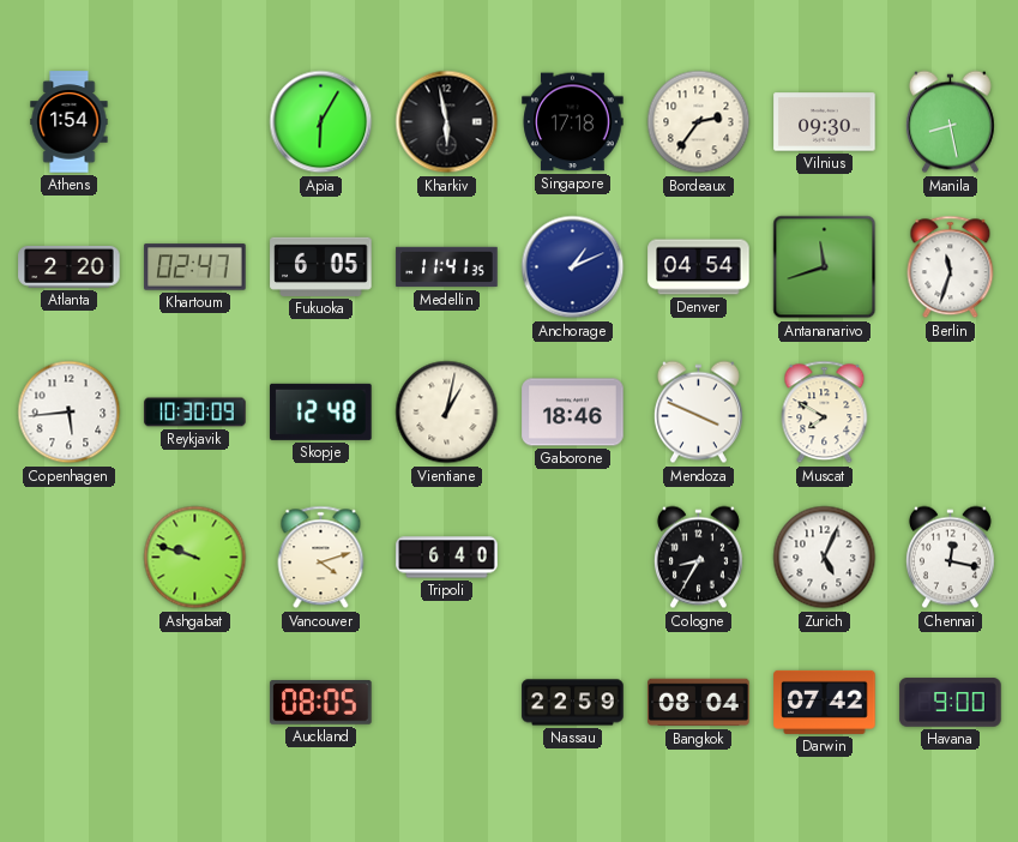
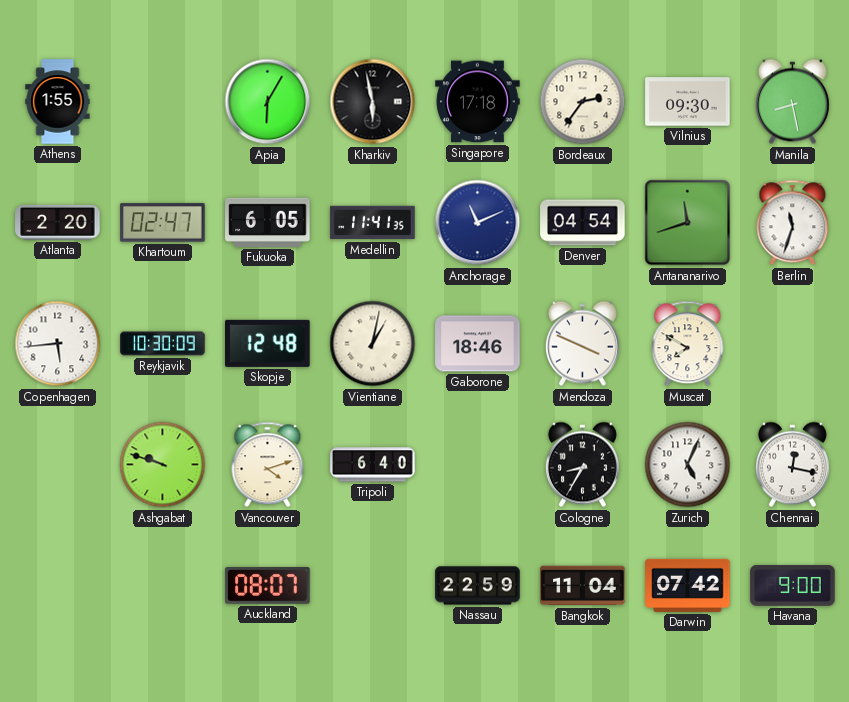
Athens: 1:54 -> 1:55 (58, 102)
Anchorage: 1:11 -> 11:11 (478, 223)
Auckland: 08:05 -> 08:07 (268, 586)
Bangkok: 08:04 -> 11:04 (583, 586)
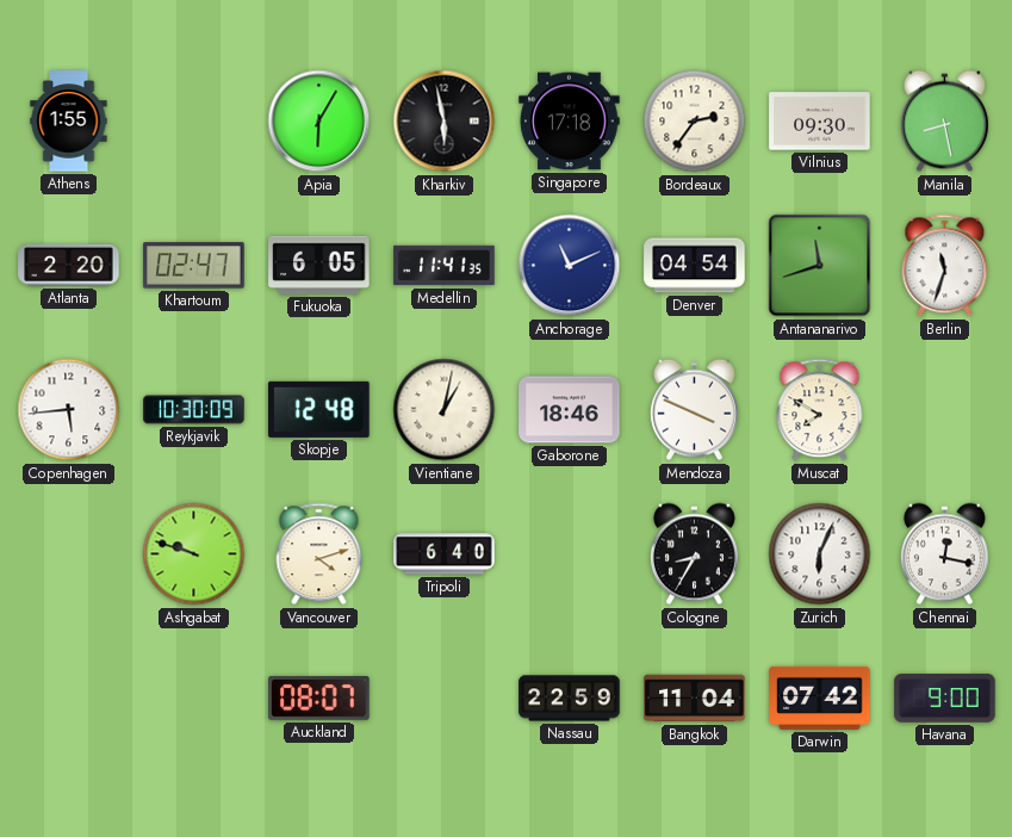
Zurich: 5:04 -> 6:04 (820, 554)
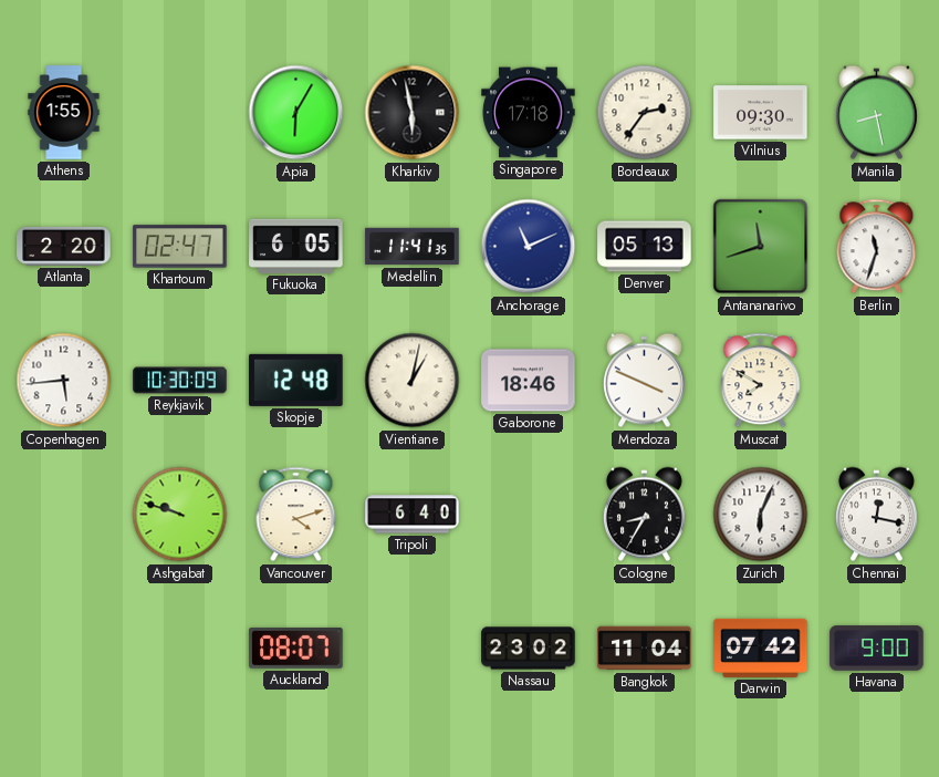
Denver: 04:54 -> 05:13 (645, 247)
Nassau: 22:59 -> 23:02 (529, 649)
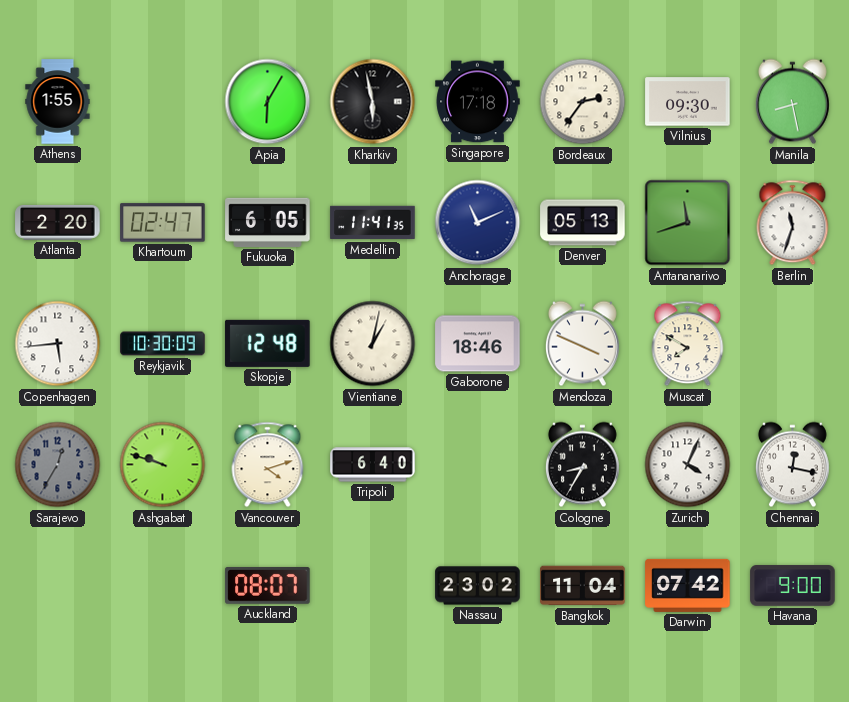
Sarajevo: none -> 12:35 (58, 465)
Zurich: 6:04 -> 4:04 (688, 465)
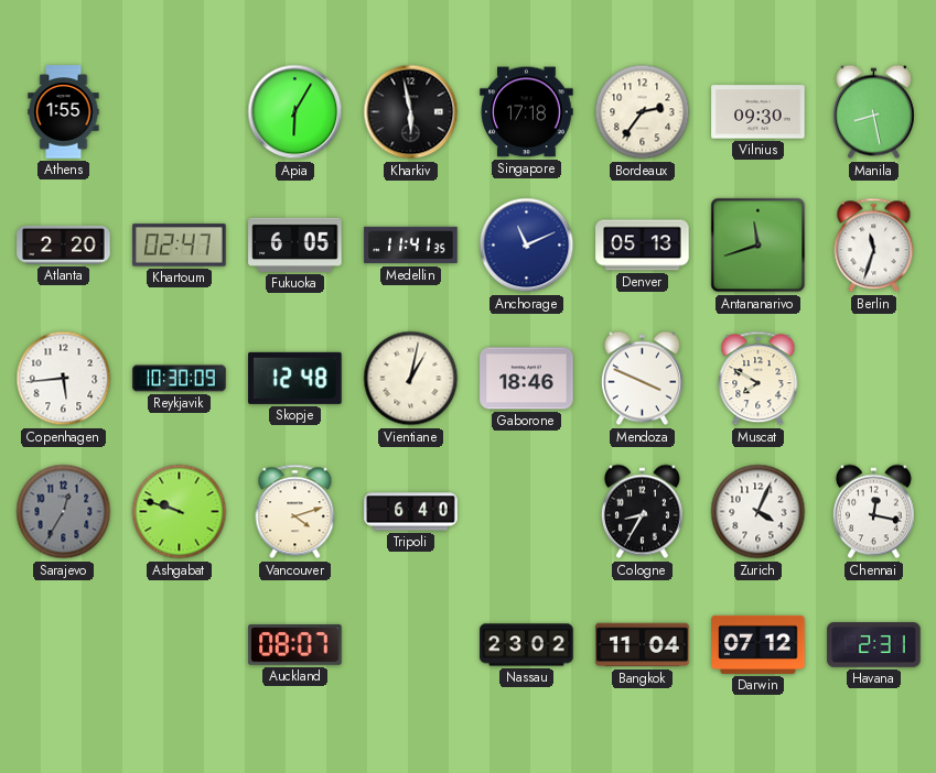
Darwin: 07:42 -> 07:12 (759, 644)
Havana: 9:00 -> 2:31 (874, 645)
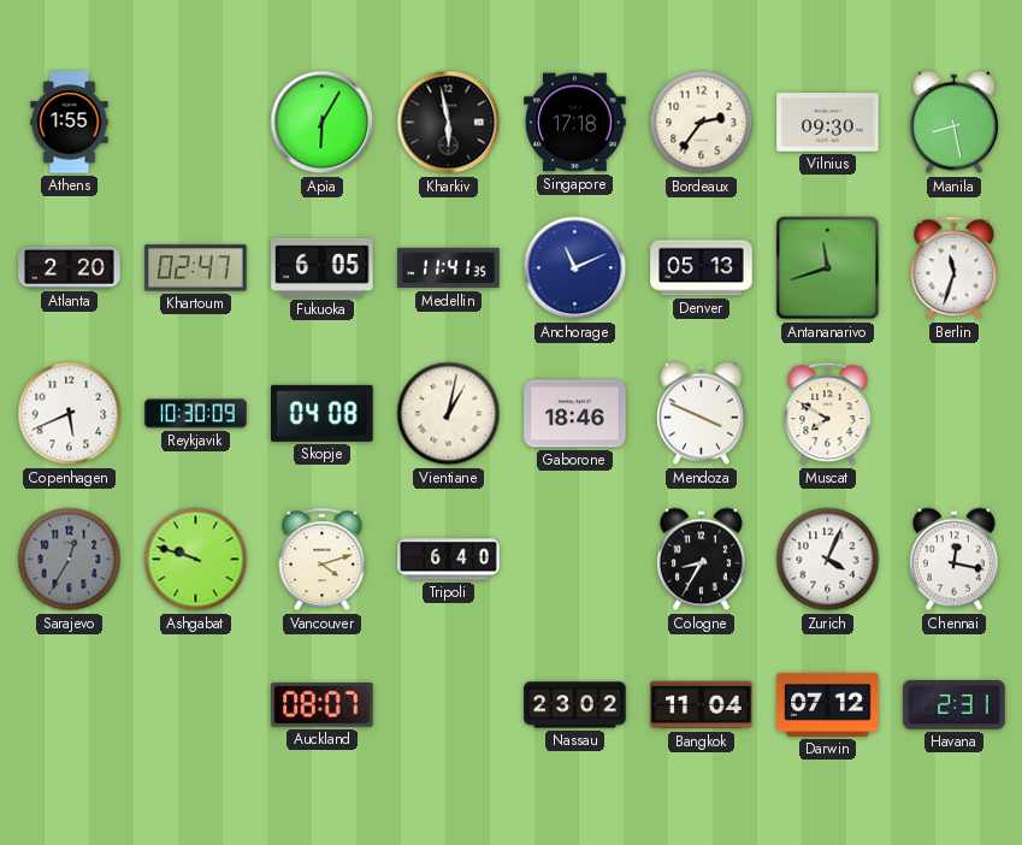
Copenhagen: 5:44 -> 5:41 (70, 414)
Skopje: 12:48 -> 04:08 (323, 413)
